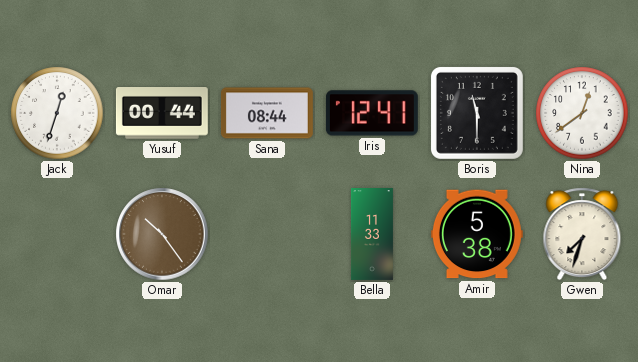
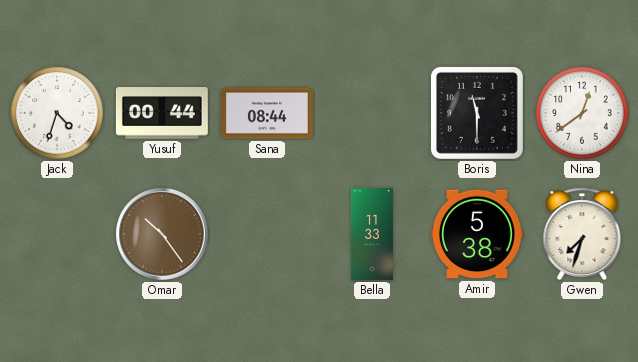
Jack: 12:33 -> 4:33 (57, 113)
Iris: 12:41 -> none (372, 113)
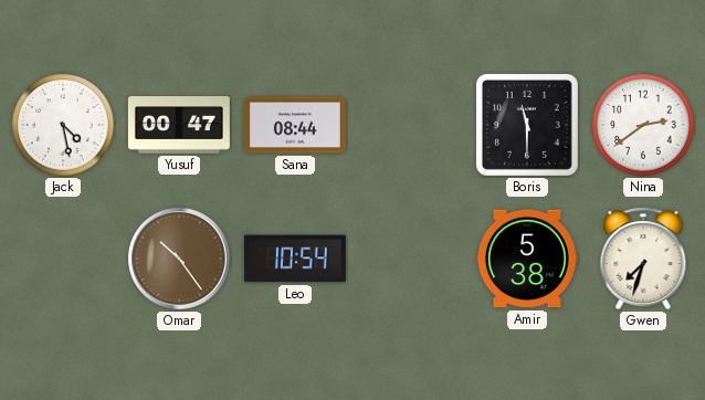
Jack: 4:33 -> 4:28 (63, 125)
Yusuf: 00:44 -> 00:47 (179, 126)
Nina: 12:39 -> 2:39 (643, 125)
Leo: none -> 10:54 (295, 259)
Bella: 11:33 -> none (372, 235)
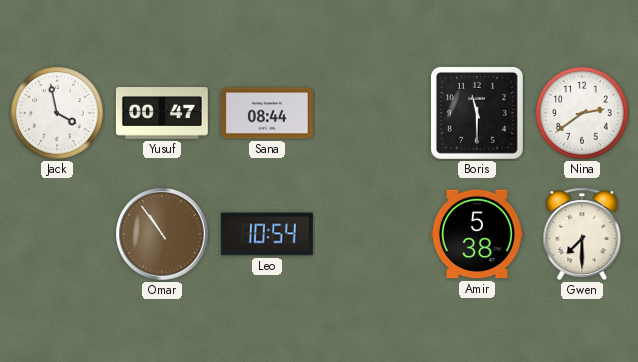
Jack: 4:28 -> 3:58 (57, 113)
Omar: 10:24 -> 10:54 (162, 234)
Gwen: 7:33 -> 7:30 (582, 234)
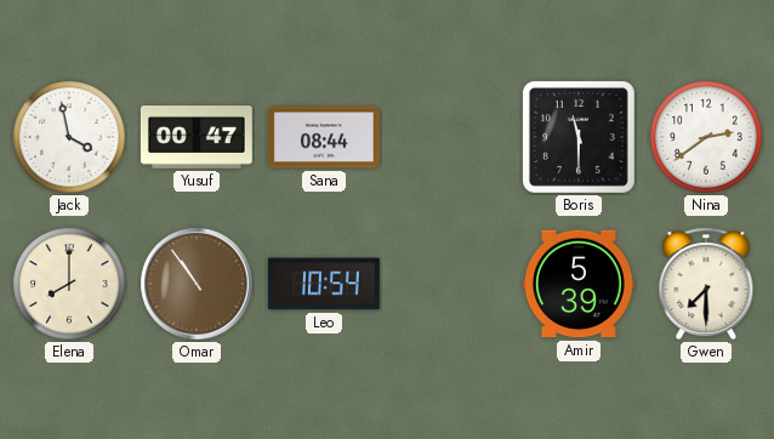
Elena: none -> 8:00 (69, 284)
Amir: 5:38 -> 5:39 (579, 284)
